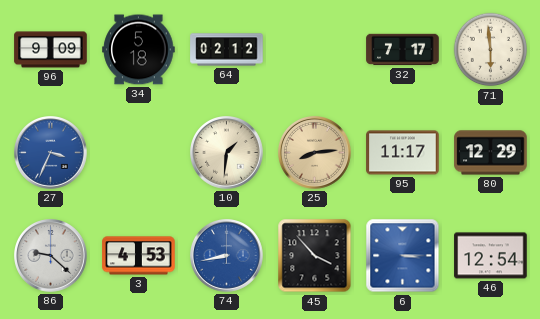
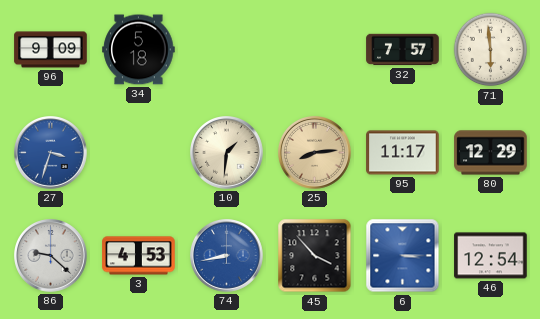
64: 02:12 -> none (227, 50)
32: 7:17 -> 7:57 (403, 50)
27: 3:34 -> 3:33 (51, 153)
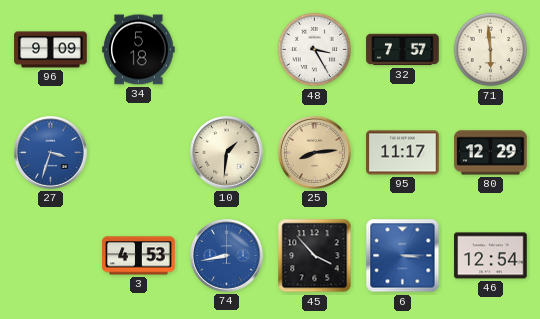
48: none -> 3:25 (315, 50)
86: 9:22 -> none (51, 256)
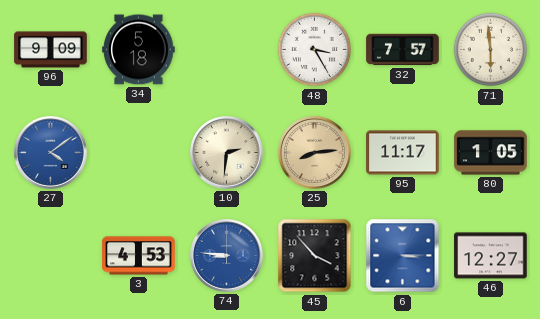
27: 3:33 -> 4:09 (51, 153)
10: 1:31 -> 2:31 (227, 153)
80: 12:29 -> 1:05 (491, 153)
74: 8:43 -> 8:46 (227, 256)
46: 12:54 -> 12:27 (491, 256)
